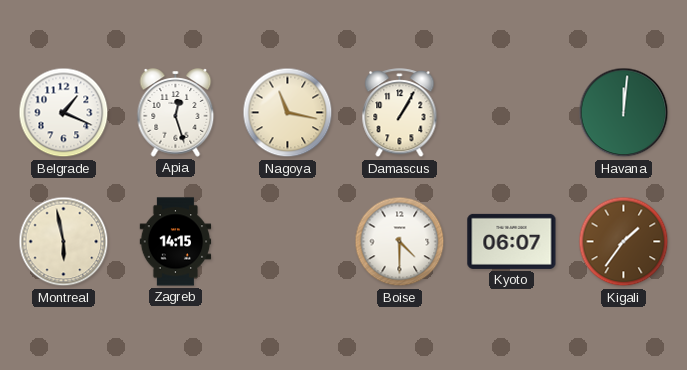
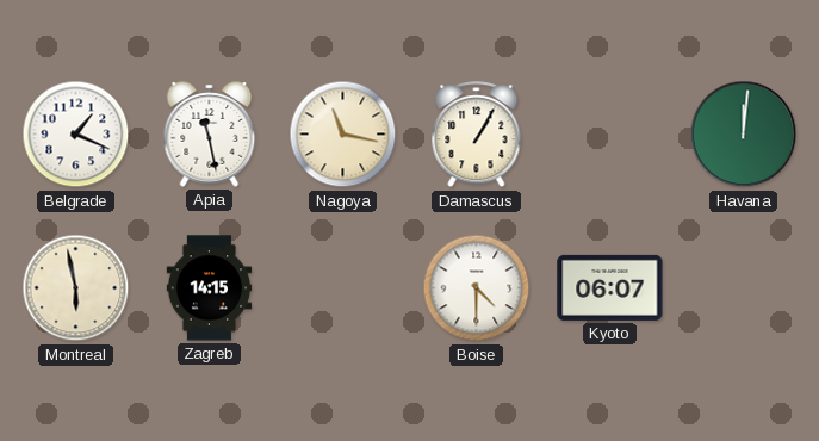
Apia: 12:27 -> 11:28 (210, 135)
Kigali: 1:36 -> none (624, 242)
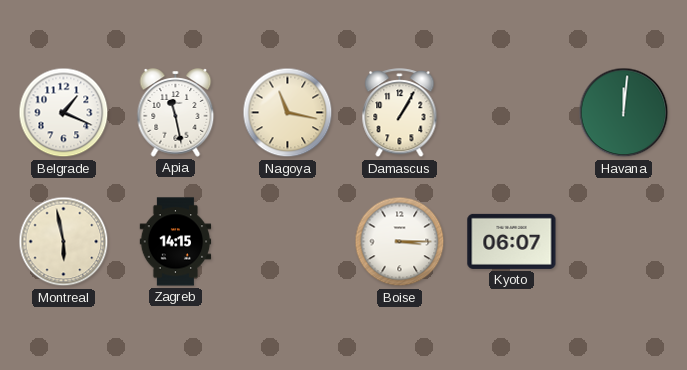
Boise: 4:30 -> 3:15 (400, 242)
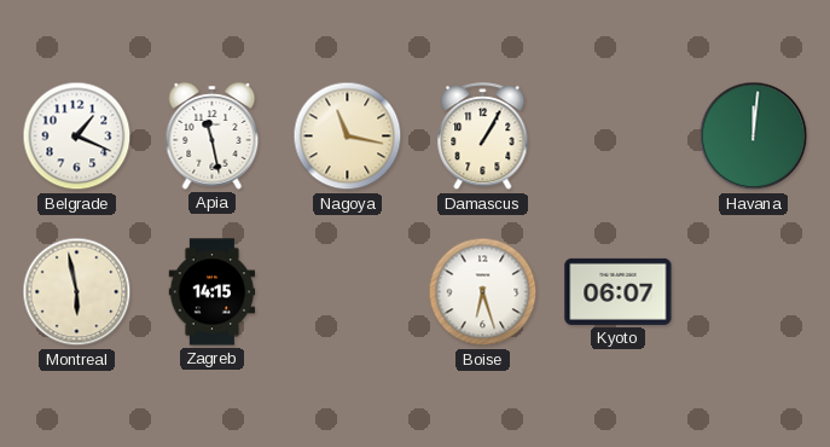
Boise: 3:15 -> 6:27 (483, 292)
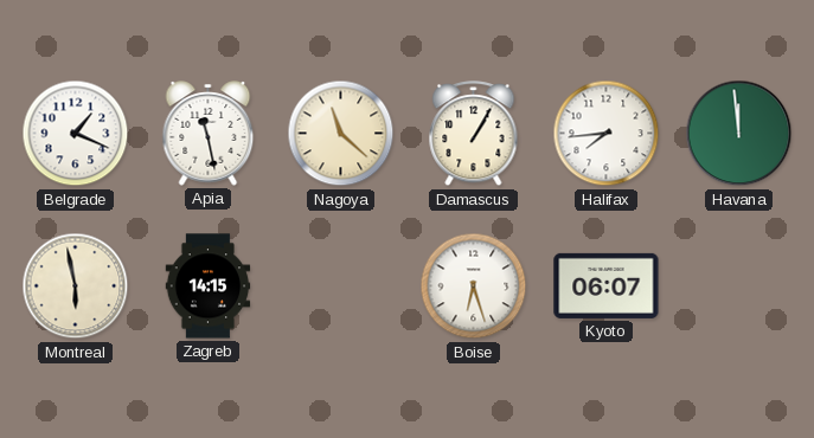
Nagoya: 11:17 -> 11:22 (341, 134)
Halifax: none -> 7:44 (607, 134)
Havana: 12:01 -> 11:59 (739, 134)
